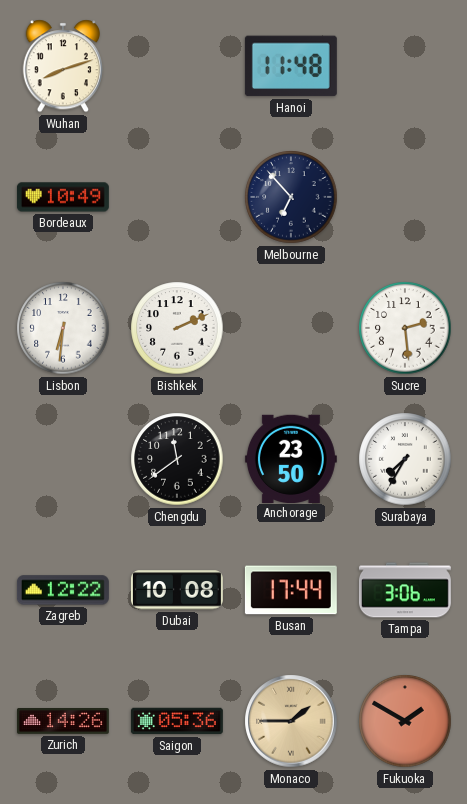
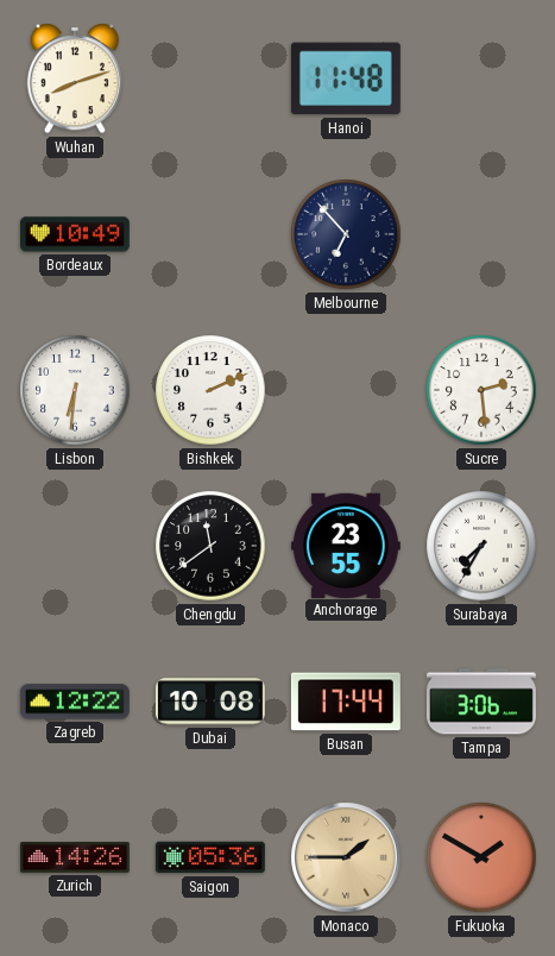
Anchorage: 23:50 -> 23:55 (346, 545)
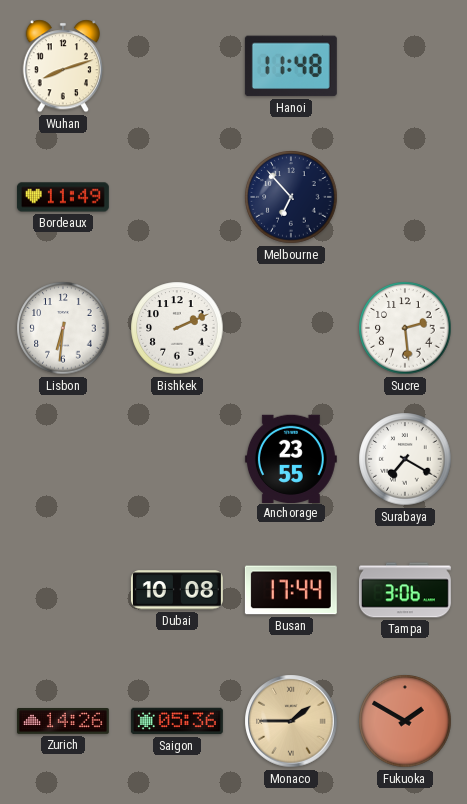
Bordeaux: 10:49 -> 11:49 (63, 197)
Chengdu: 11:39 -> none (210, 546)
Surabaya: 7:35 -> 7:20 (405, 459)
Zagreb: 12:22 -> none (75, 702)
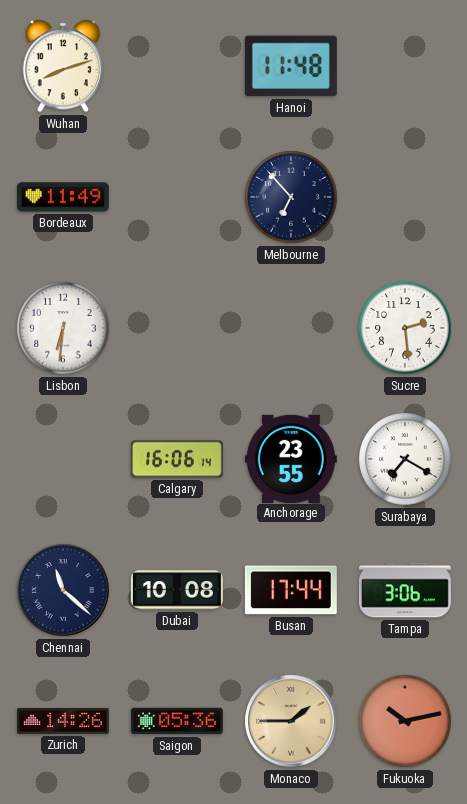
Bishkek: 2:11 -> none (177, 328)
Calgary: none -> 16:06 (177, 459)
Chennai: none -> 11:22 (63, 590)
Fukuoka: 1:50 -> 10:13 (405, 721)
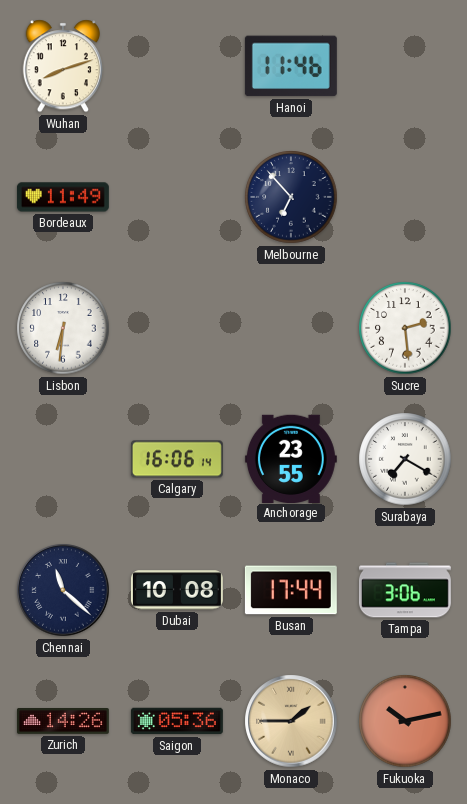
Hanoi: 11:48 -> 11:46 (291, 66)
